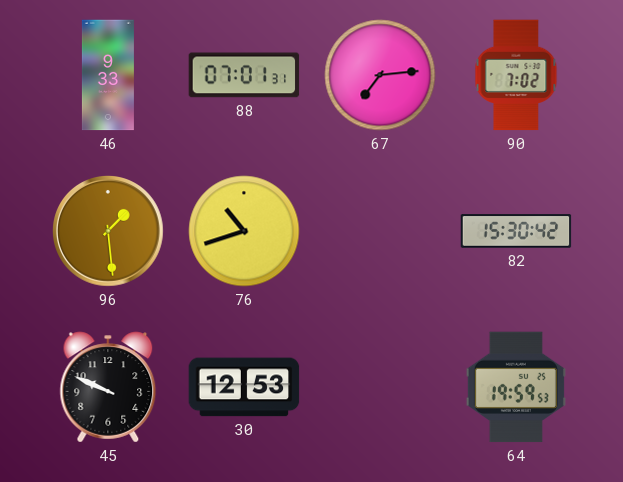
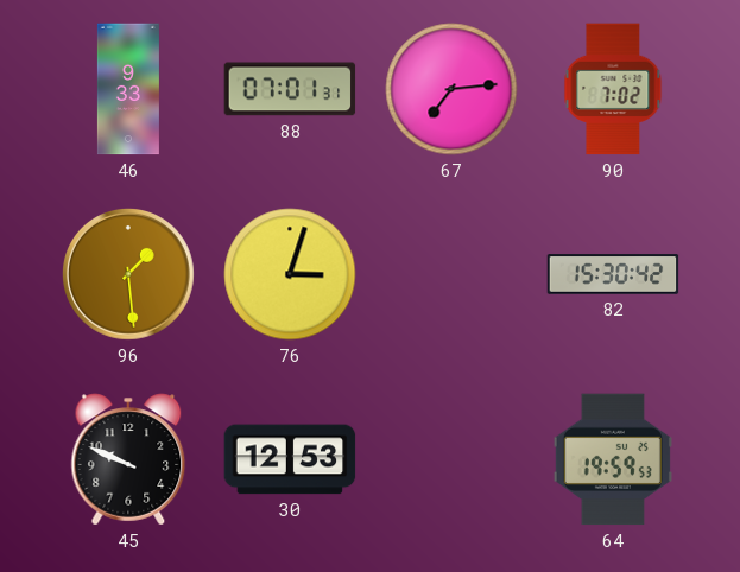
76: 10:42 -> 3:03 (290, 274)
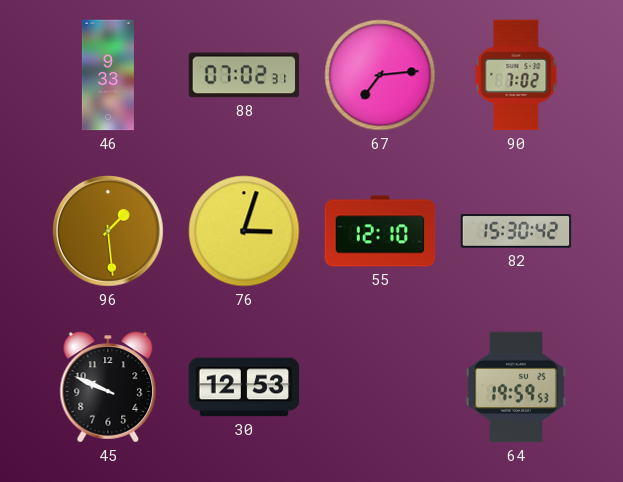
88: 07:01 -> 07:02 (244, 75)
55: none -> 12:10 (380, 231)
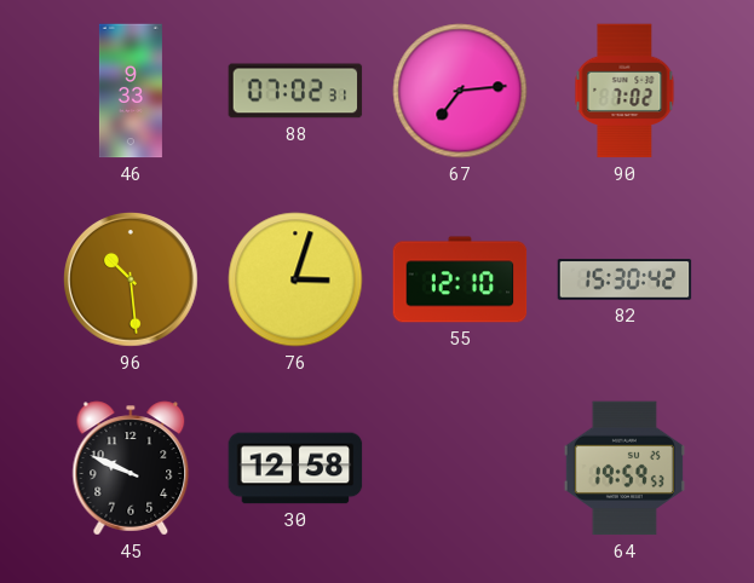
96: 1:29 -> 10:29 (132, 281)
30: 12:53 -> 12:58 (295, 468)
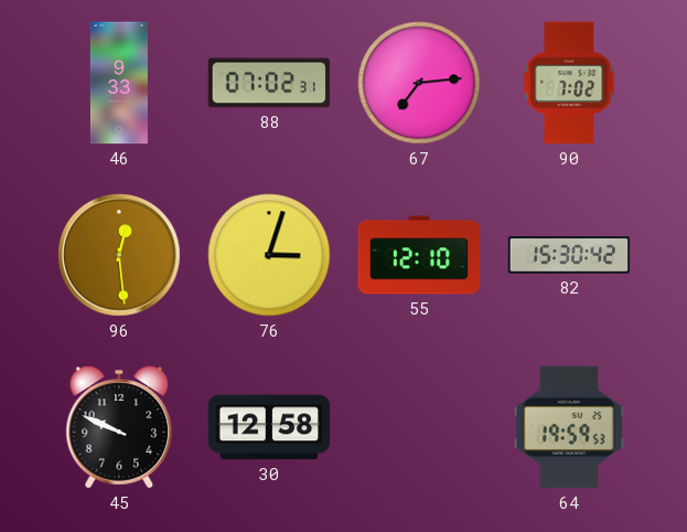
96: 10:29 -> 12:29 (120, 256)
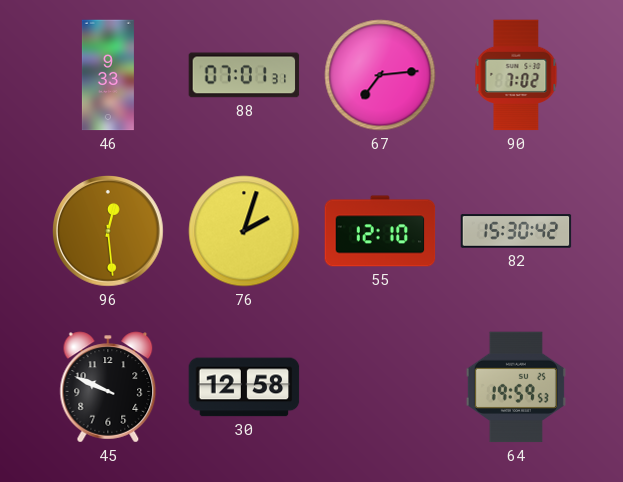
88: 07:02 -> 07:01 (244, 75)
76: 3:03 -> 2:03 (244, 231)
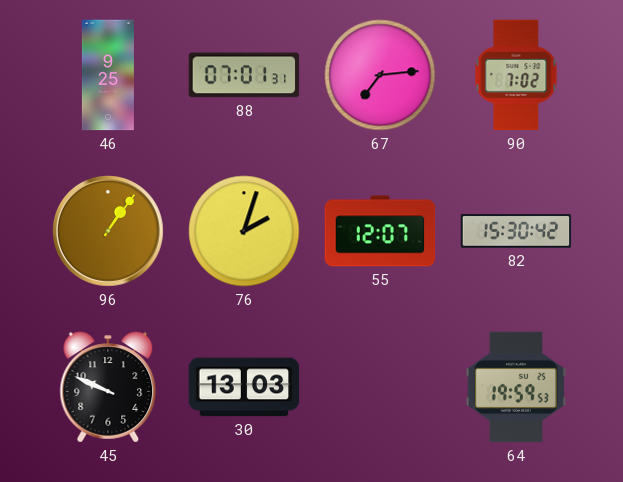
46: 9:33 -> 9:25 (108, 75)
96: 12:29 -> 1:06 (109, 232)
55: 12:10 -> 12:07 (380, 231)
30: 12:58 -> 13:03 (244, 387)
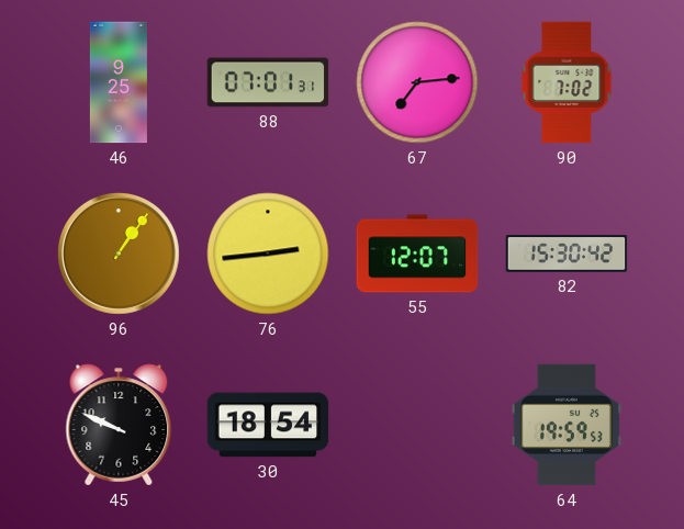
76: 2:03 -> 2:44 (268, 254)
30: 13:03 -> 18:54 (268, 425)
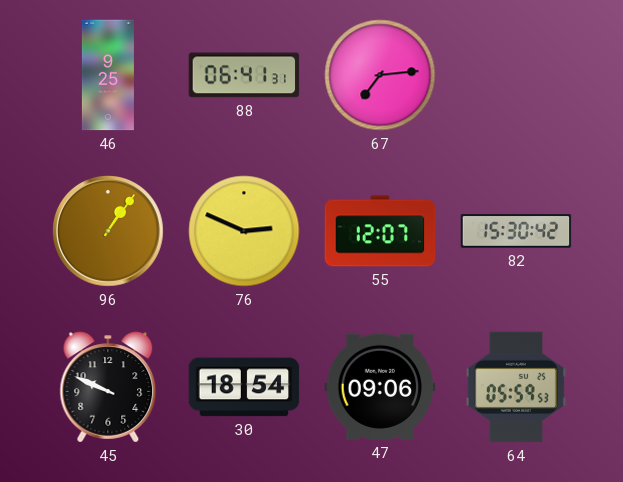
88: 07:01 -> 06:41 (244, 75)
90: 7:02 -> none (567, 82)
76: 2:44 -> 2:49 (244, 231)
47: none -> 09:06 (380, 387)
64: 19:59 -> 05:59 (516, 387)
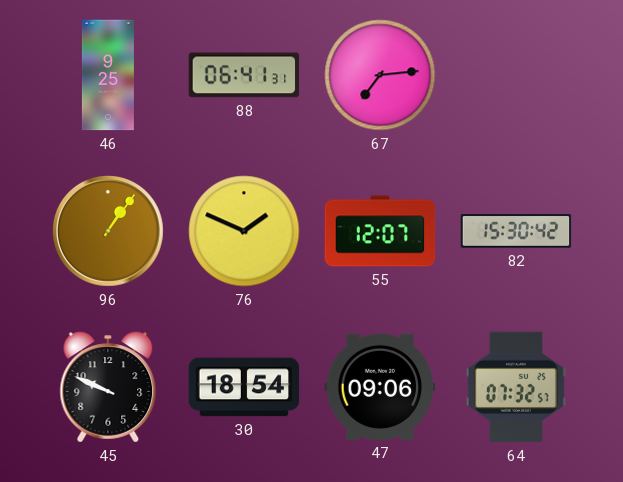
76: 2:49 -> 1:49 (244, 231)
64: 05:59 -> 07:32 (516, 387)
